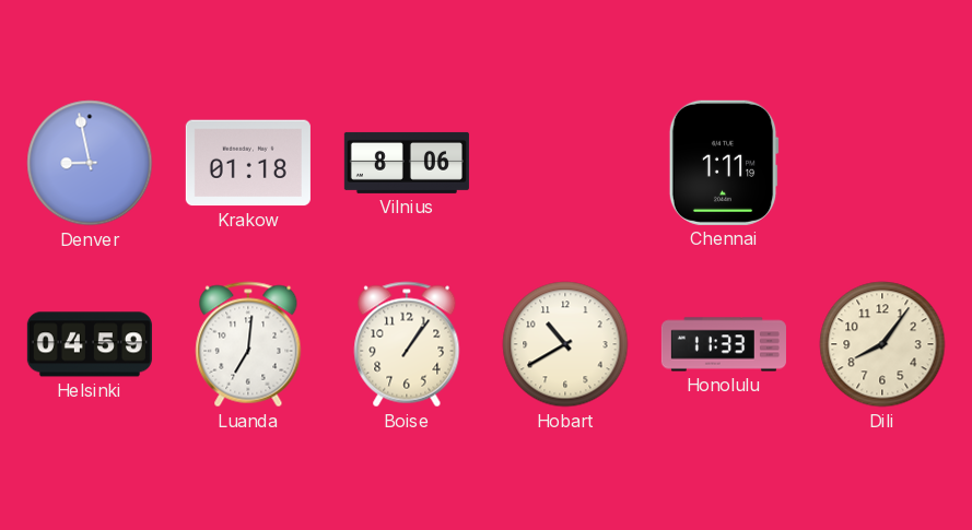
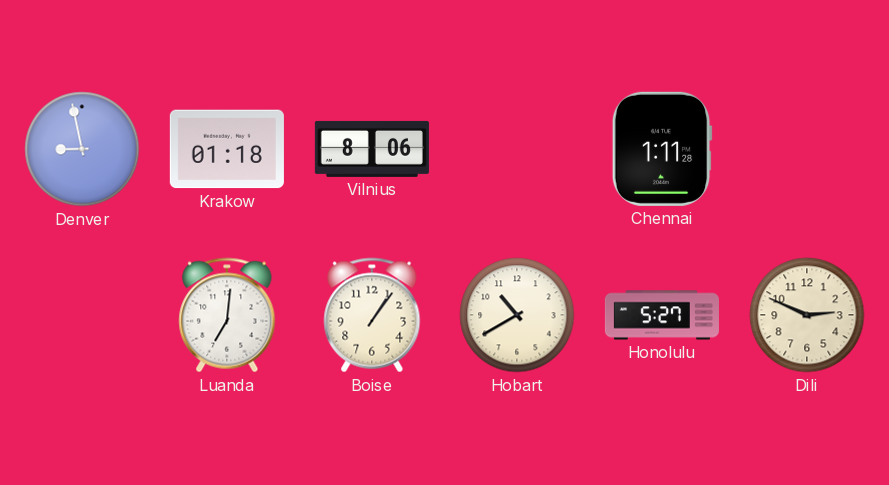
Chennai: 1:11:19 -> 1:11:28 (662, 149)
Helsinki: 04:59 -> none (90, 344)
Honolulu: 11:33 -> 5:27 (662, 315)
Dili: 8:06 -> 2:49 (807, 315)
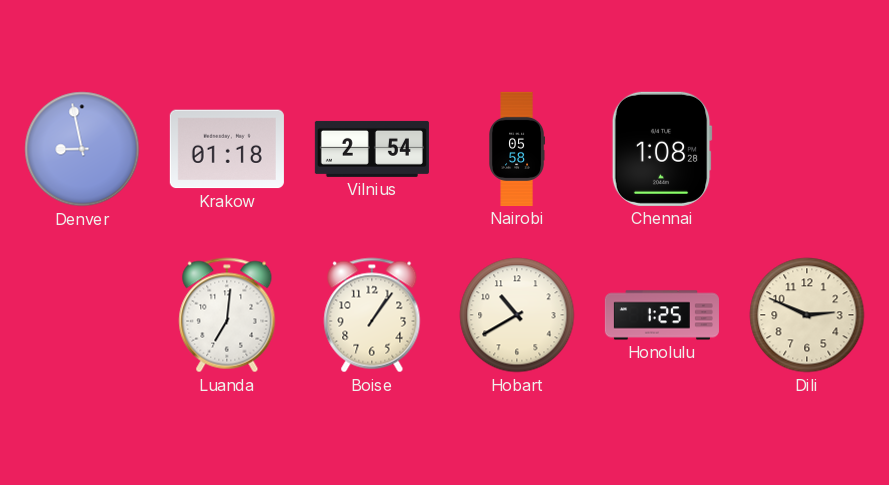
Vilnius: 8:06 -> 2:54 (372, 149)
Nairobi: none -> 05:58 (516, 149)
Chennai: 1:11 -> 1:08 (662, 149)
Honolulu: 5:27 -> 1:25 (662, 315)
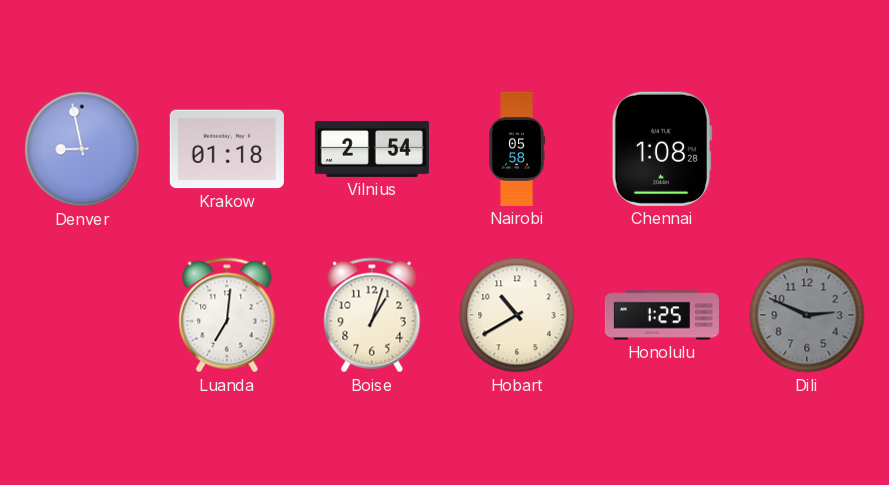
Boise: 1:06 -> 1:03 (372, 315)
Dili dial: cream -> grey (807, 315)
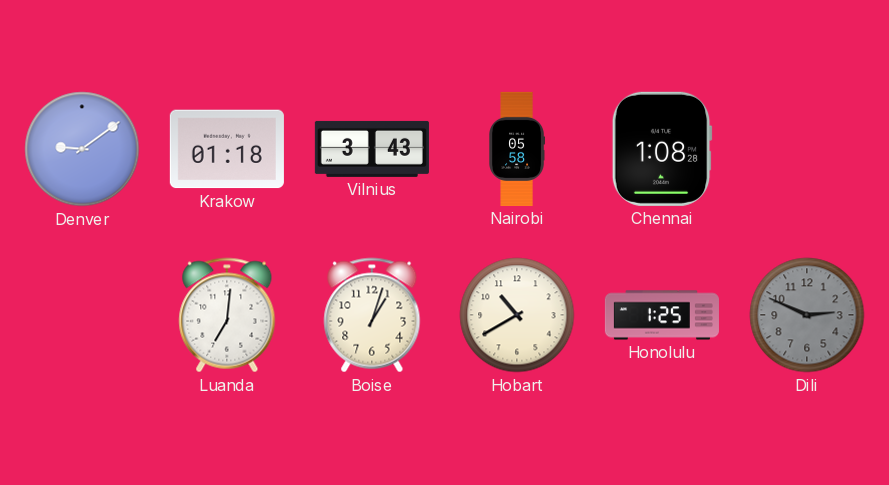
Denver: 8:58 -> 9:09 (82, 149)
Vilnius: 2:54 -> 3:43 (372, 149)
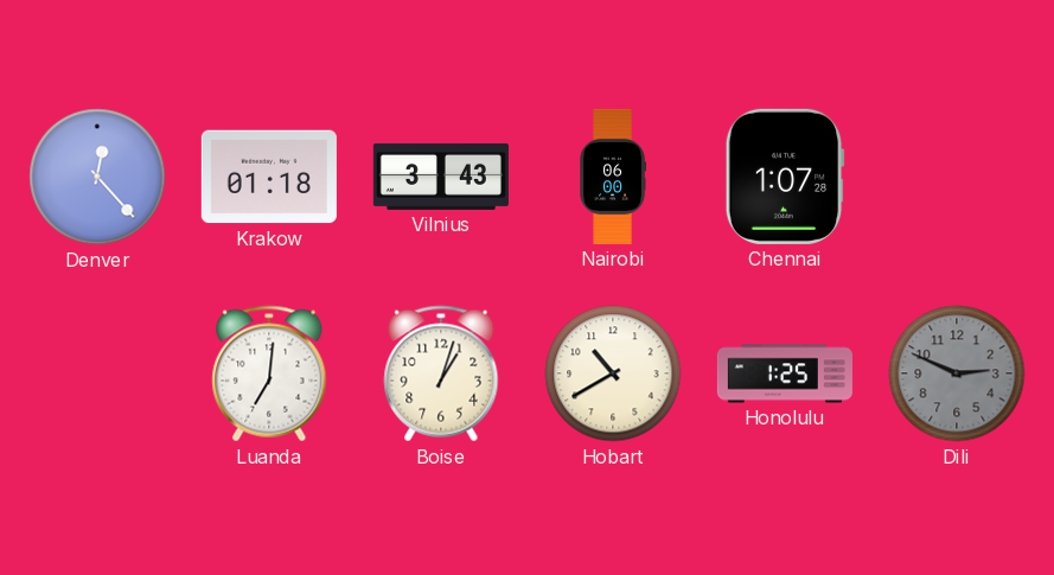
Denver: 9:09 -> 12:23 (97, 177)
Nairobi: 05:58 -> 06:00 (612, 177)
Chennai: 1:08 -> 1:07 (785, 177)
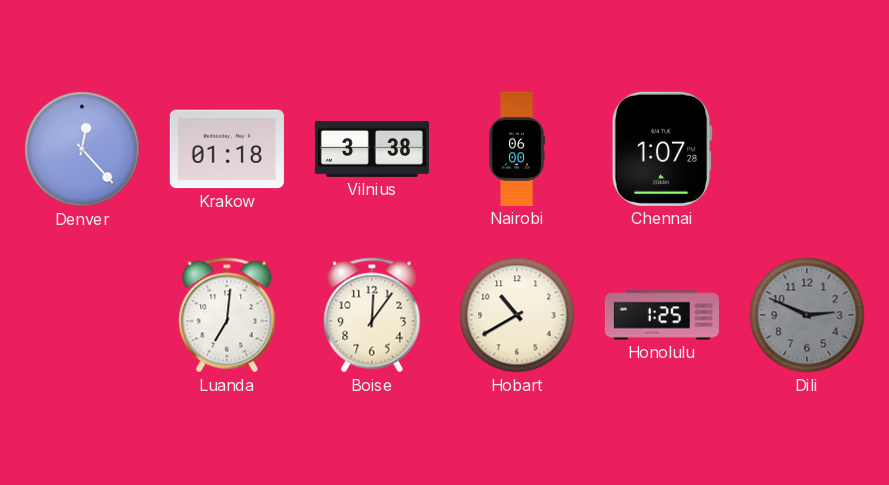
Vilnius: 3:43 -> 3:38 (372, 149)
Boise: 1:03 -> 12:06 (372, 315)
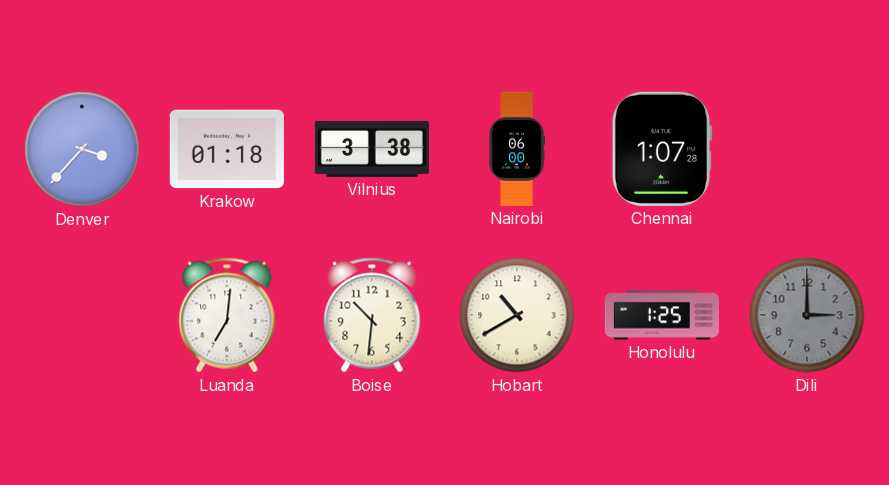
Denver: 12:23 -> 3:37 (82, 149)
Boise: 12:06 -> 10:31 (372, 315)
Dili: 2:49 -> 3:00 (807, 315)
